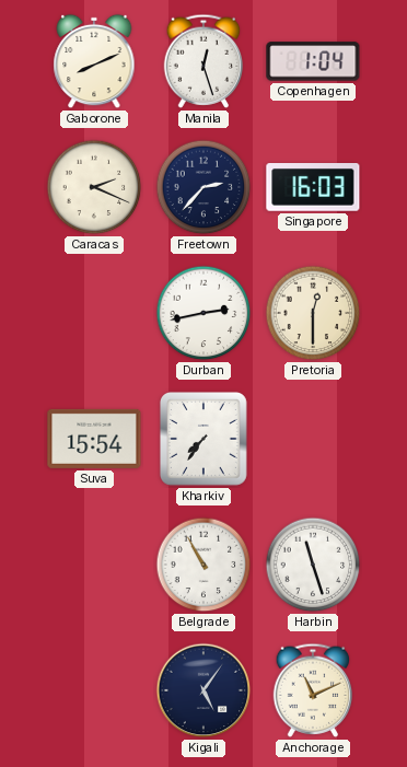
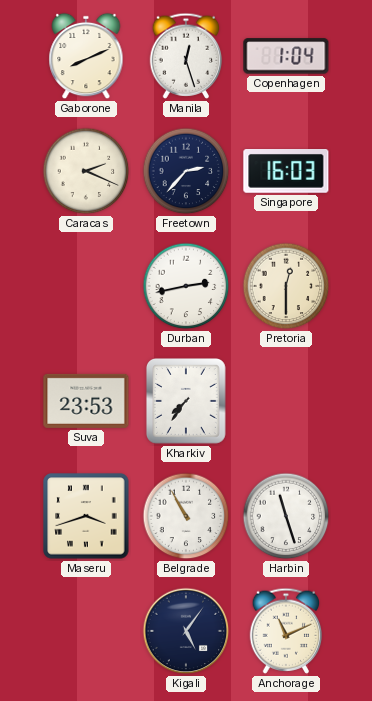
Suva: 15:54 -> 23:53 (86, 401)
Maseru: none -> 3:42 (86, 516)
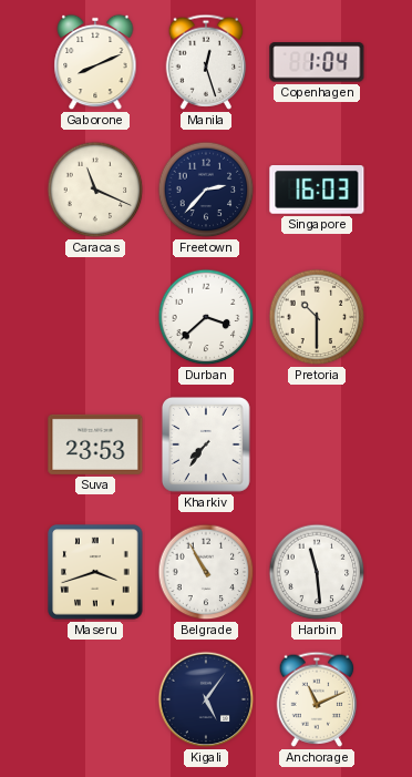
Caracas: 2:19 -> 11:19 (95, 190)
Durban: 2:43 -> 3:38 (206, 317)
Pretoria: 12:30 -> 10:30 (317, 317)
Harbin: 11:27 -> 11:29 (317, 572)
